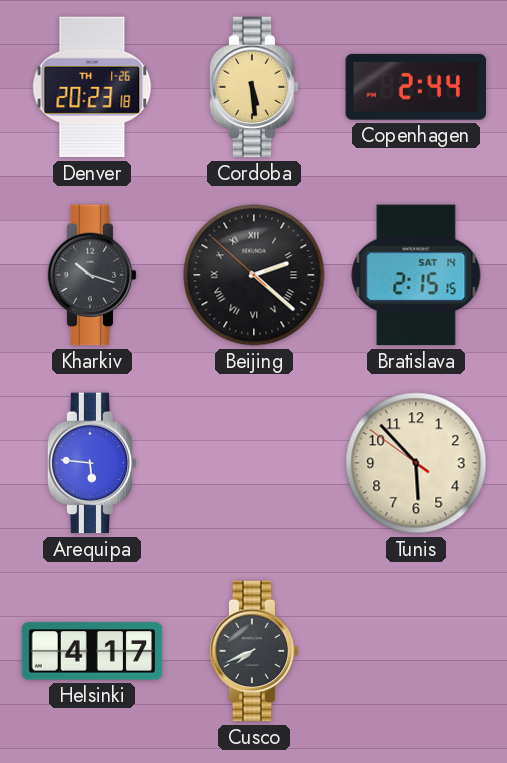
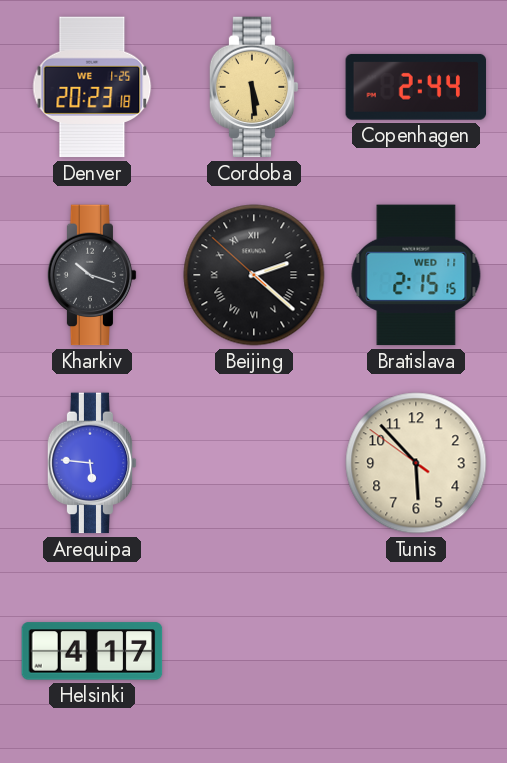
Denver date: TH 1-26 -> WE 1-25 (92, 87)
Bratislava date: SAT 14 -> WED 11 (416, 275)
Cusco: 7:41 -> none (254, 651)
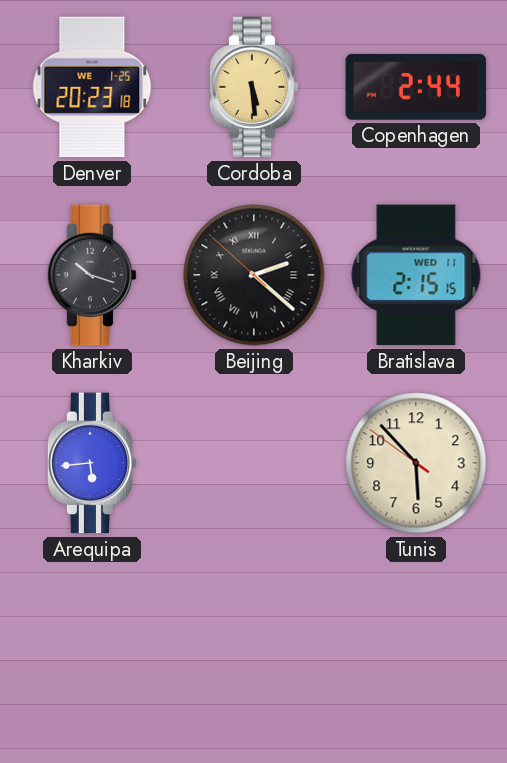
Arequipa: 5:46 -> 5:44 (92, 463)
Helsinki: 4:17 -> none (92, 651)
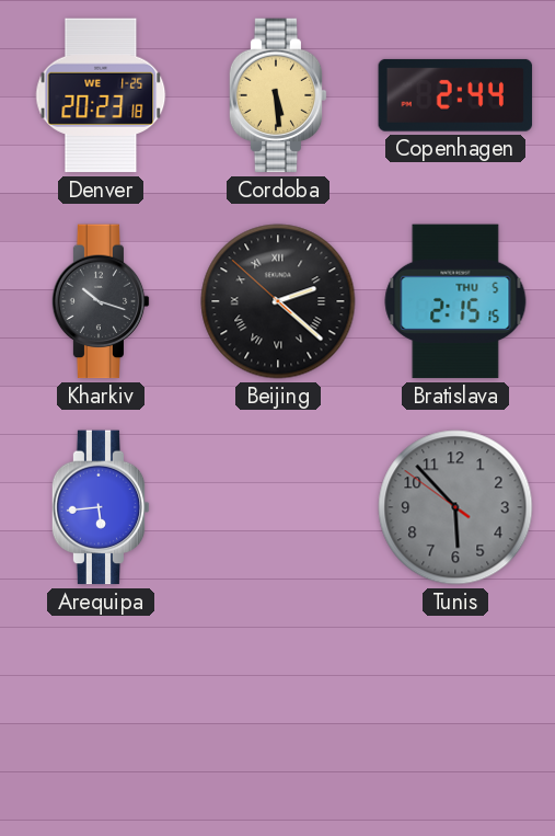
Bratislava date: WED 11 -> THU 5 (455, 301)
Tunis dial: cream -> grey (455, 507)
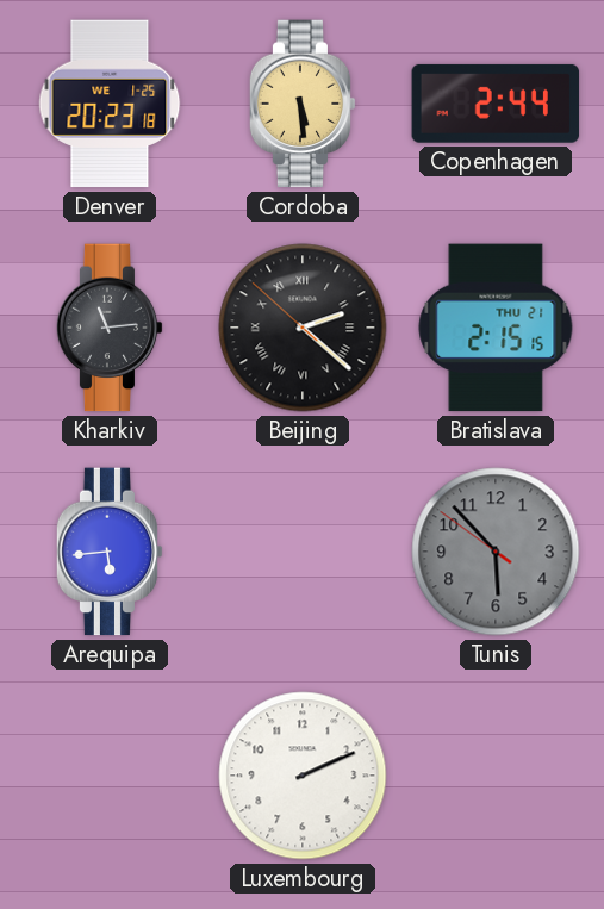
Kharkiv: 10:18 -> 11:14 (110, 328)
Bratislava date: THU 5 -> THU 21 (496, 328)
Luxembourg: none -> 2:11 (303, 776)
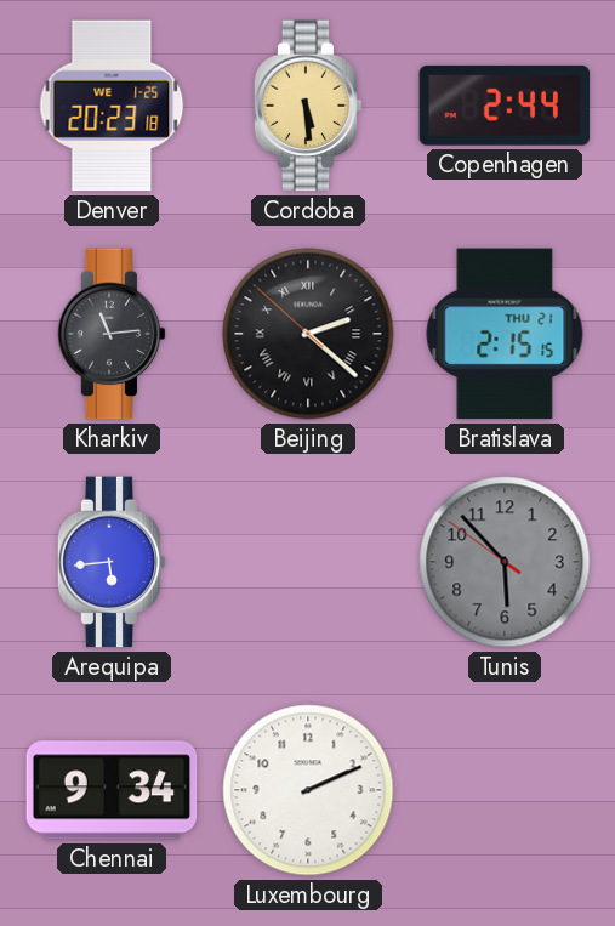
Chennai: none -> 9:34 (112, 790)
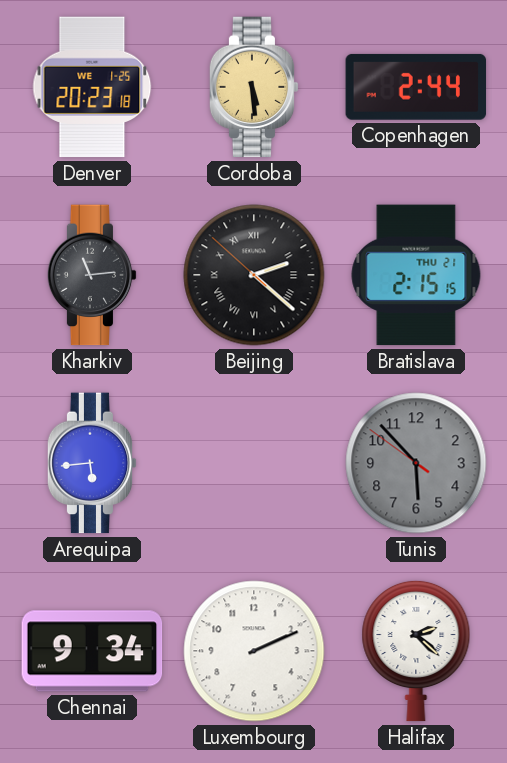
Halifax: none -> 2:22 (416, 651)
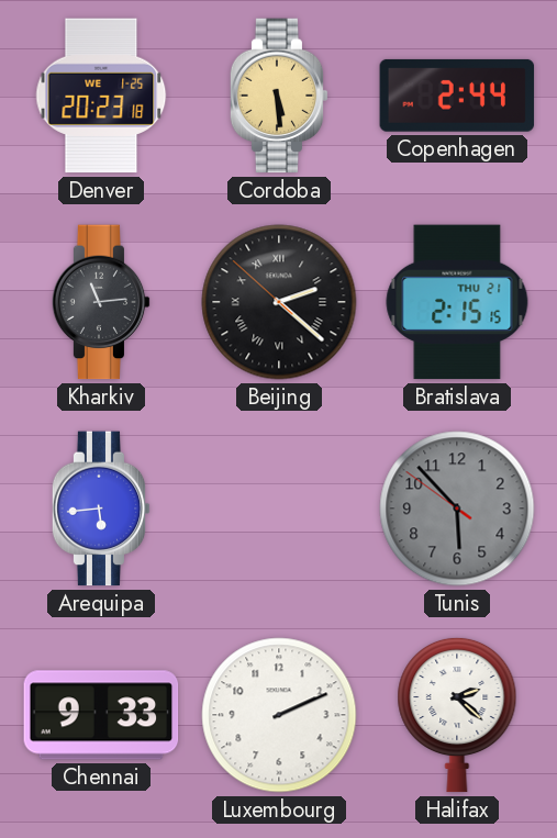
Chennai: 9:34 -> 9:33 (101, 715)
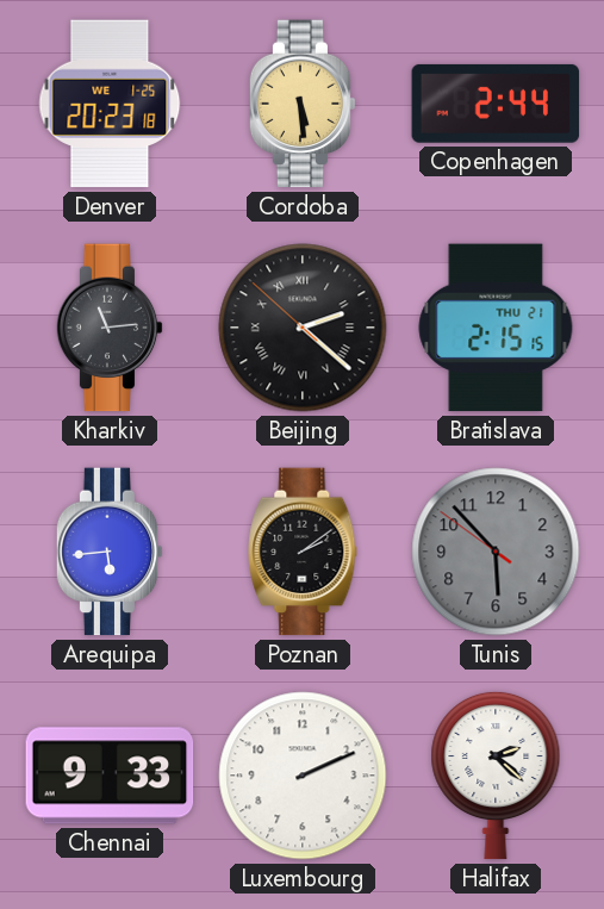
Poznan: none -> 2:09 (303, 552)
